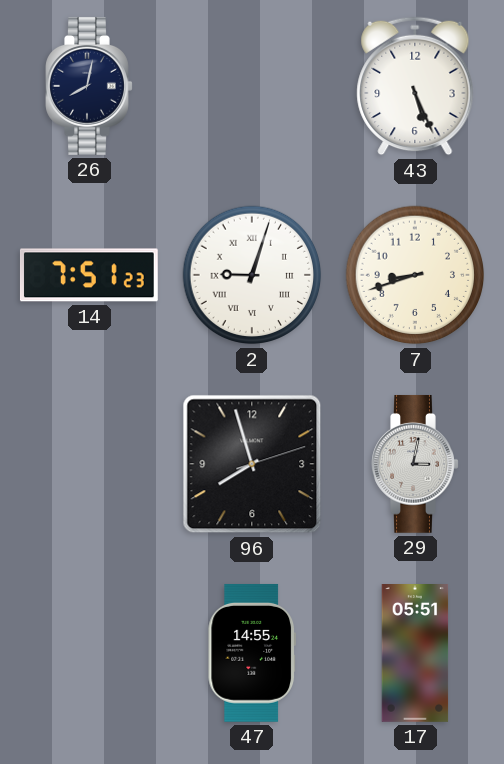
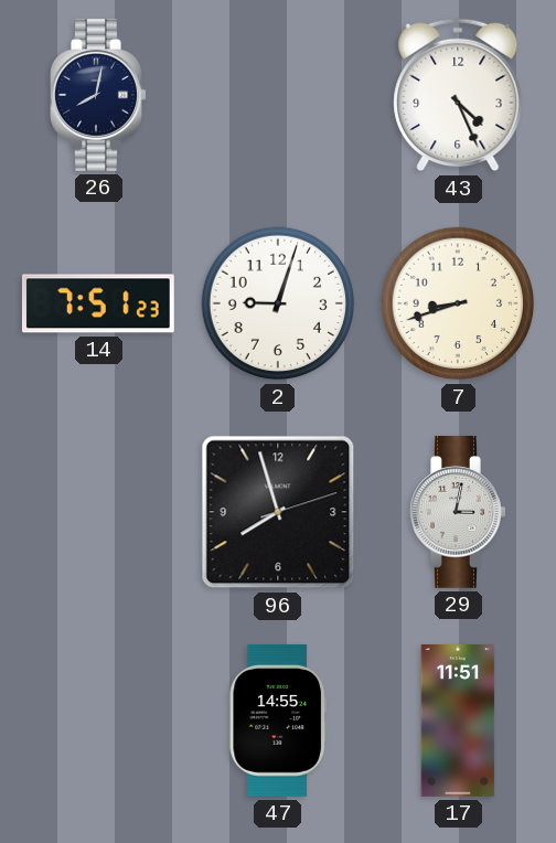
43: 5:26 -> 4:26 (458, 95)
2 numerals: Roman -> Arabic (278, 303)
17: 05:51 -> 11:51 (458, 722)
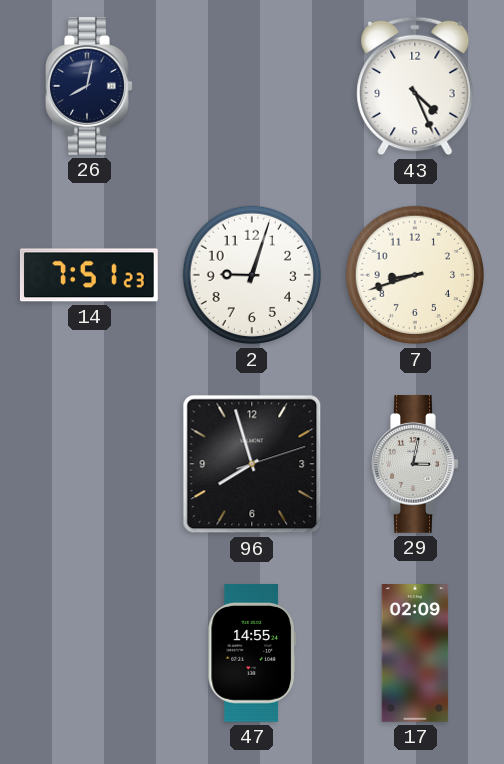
17: 11:51 -> 02:09 (415, 654)
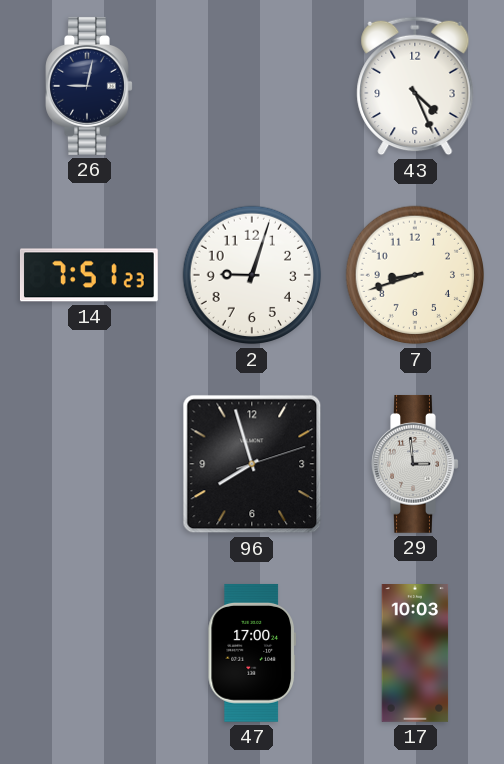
26: 8:02 -> 9:02 (89, 86)
29: 3:02 -> 2:59 (415, 464)
47: 14:55 -> 17:00 (251, 653)
17: 02:09 -> 10:03 (415, 654)
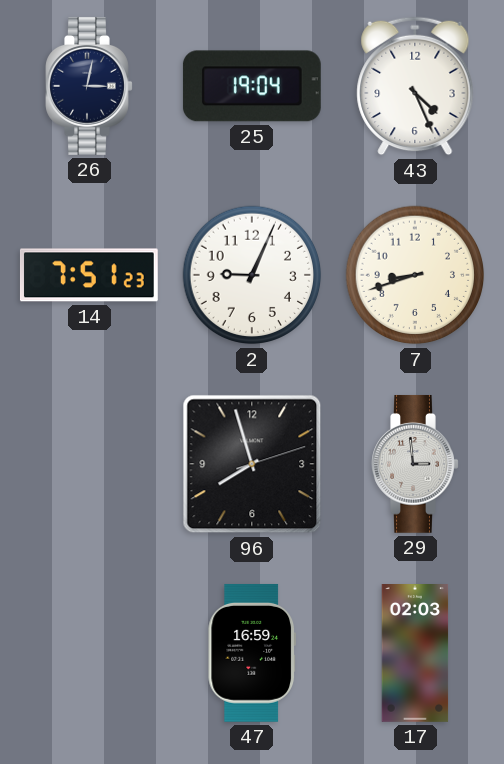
26: 9:02 -> 3:02 (89, 86)
25: none -> 19:04 (252, 86)
2: 9:03 -> 9:04 (252, 275)
47: 17:00 -> 16:59 (251, 653)
17: 10:03 -> 02:03 (415, 654)
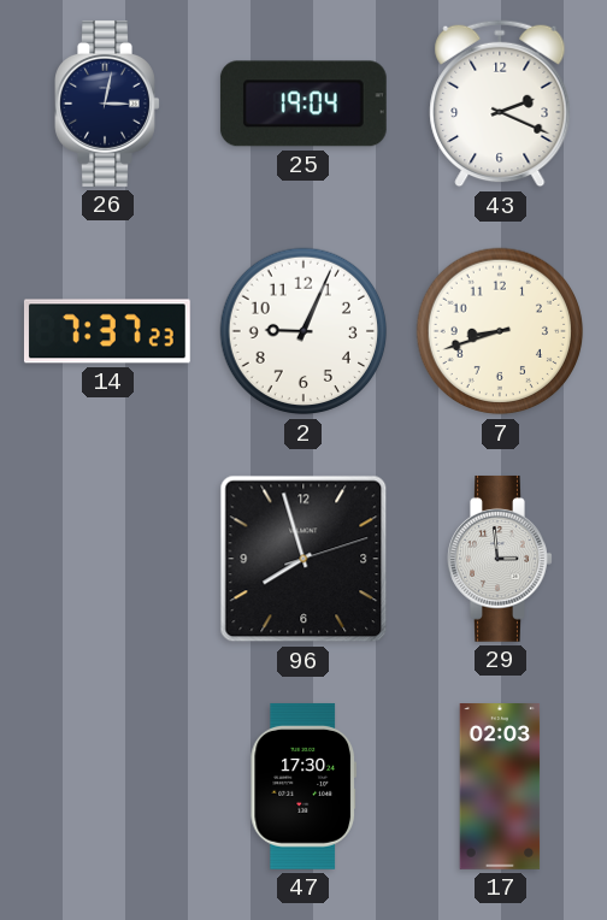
43: 4:26 -> 2:19 (500, 104)
14: 7:51 -> 7:37 (107, 331)
47: 16:59 -> 17:30 (302, 786)
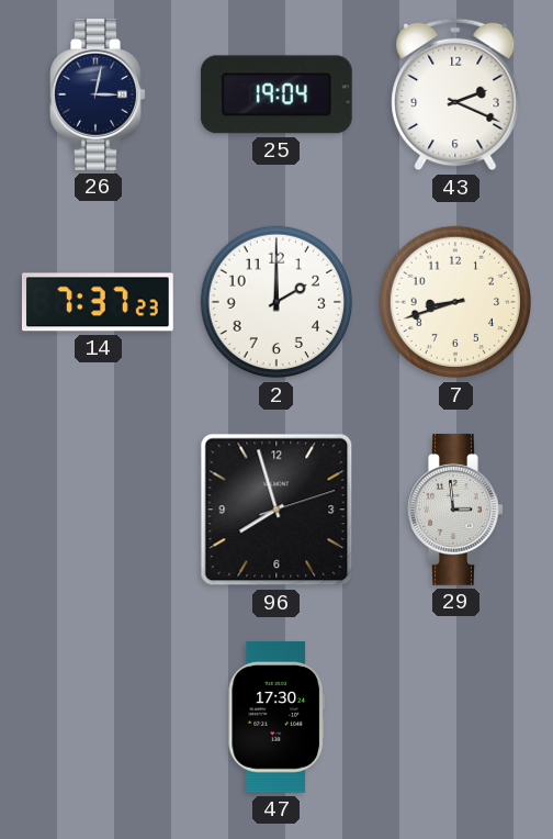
2: 9:04 -> 2:00 (276, 302)
17: 02:03 -> none (500, 788)
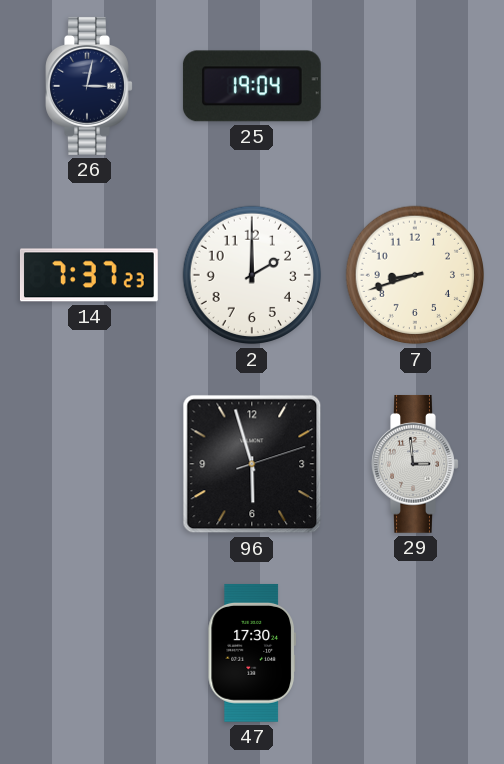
43: 2:19 -> none (455, 94)
96: 7:57 -> 5:57 (252, 464)
